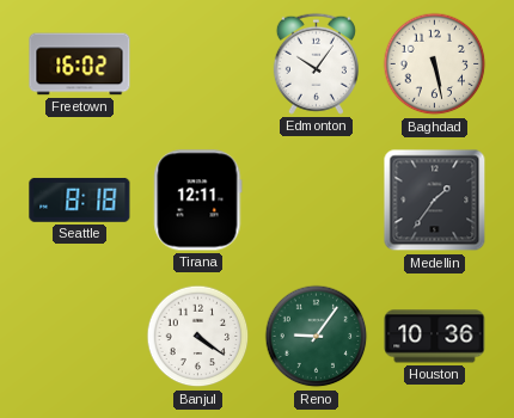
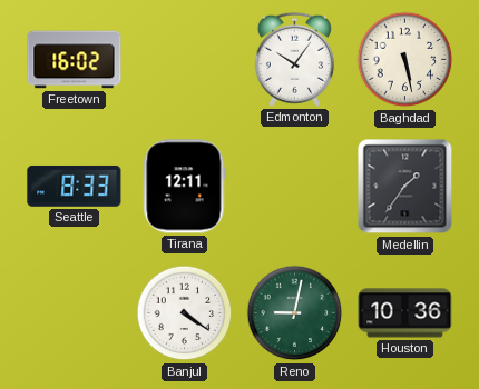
Seattle: 8:18 -> 8:33 (75, 186)
Reno: 9:06 -> 9:02 (295, 313)
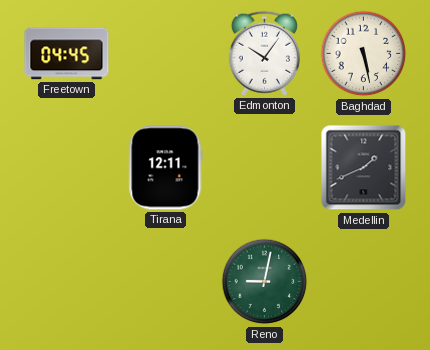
Freetown: 16:02 -> 04:45 (67, 54)
Seattle: 8:33 -> none (75, 186)
Medellin: 1:36 -> 1:41 (364, 168)
Banjul: 4:21 -> none (185, 313)
Houston: 10:36 -> none (405, 313)
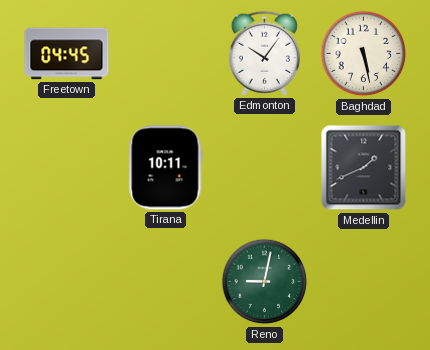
Tirana: 12:11 -> 10:11 (166, 168)
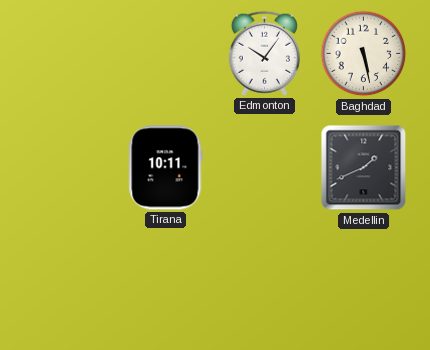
Freetown: 04:45 -> none (67, 54)
Reno: 9:02 -> none (265, 282)
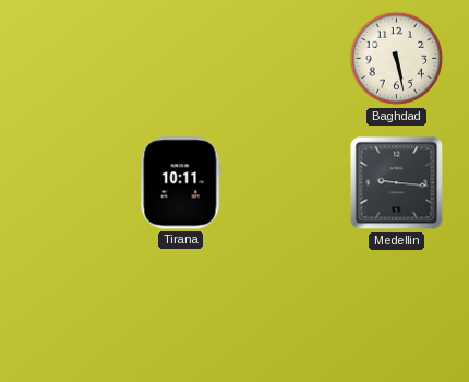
Edmonton: 10:06 -> none (264, 53)
Medellin: 1:41 -> 9:16 (397, 183)
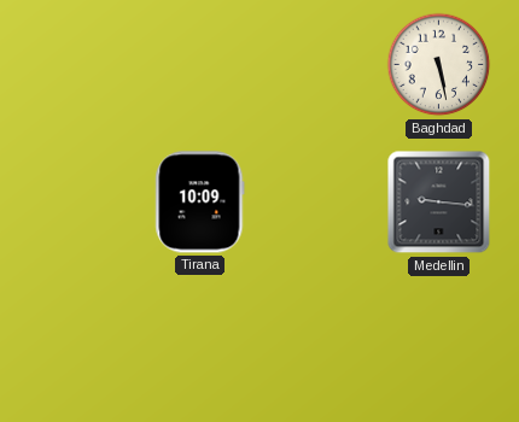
Tirana: 10:11 -> 10:09 (200, 203)
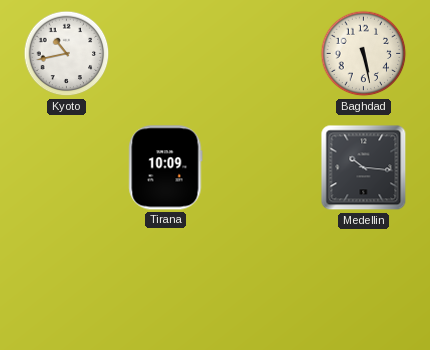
Kyoto: none -> 10:43 (67, 54)
Medellin: 9:16 -> 10:16 (364, 168)
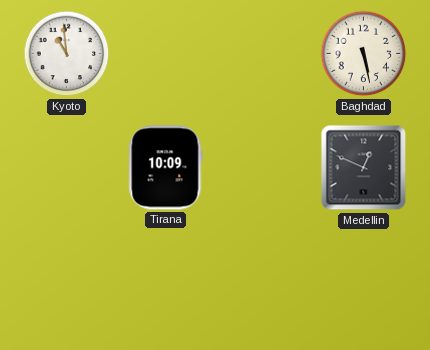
Kyoto: 10:43 -> 10:59 (67, 54)
Medellin: 10:16 -> 12:49 (364, 168)
